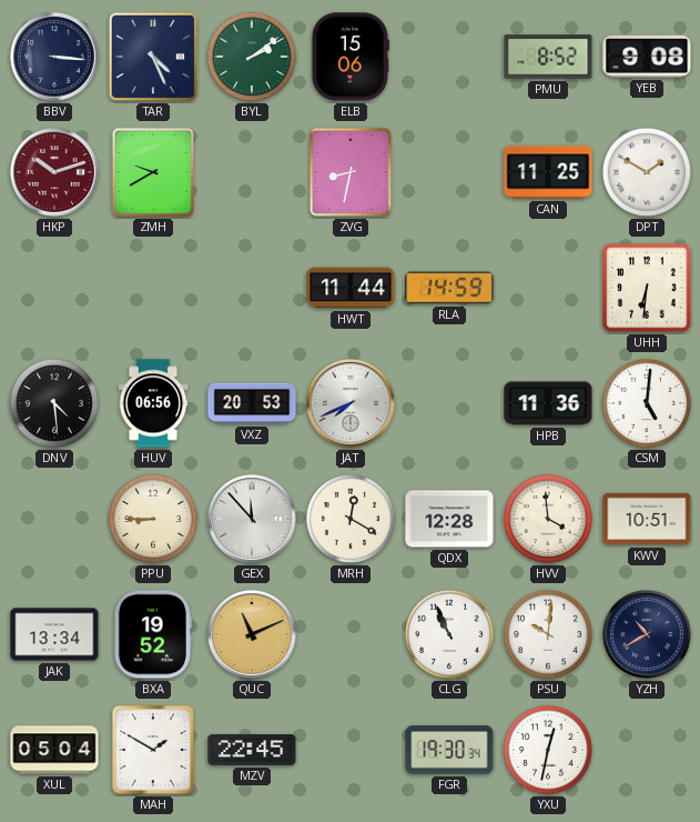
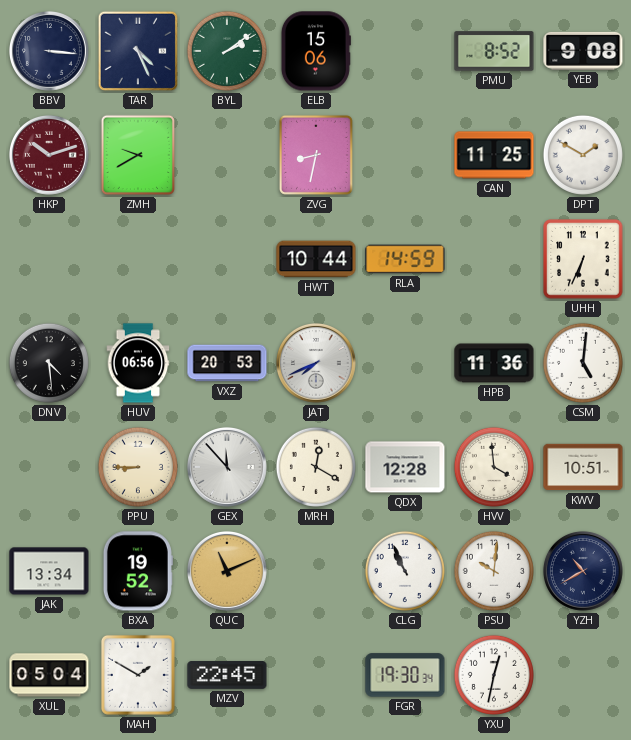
HWT: 11:44 -> 10:44 (316, 259)
UHH: 6:31 -> 6:34 (583, 259)
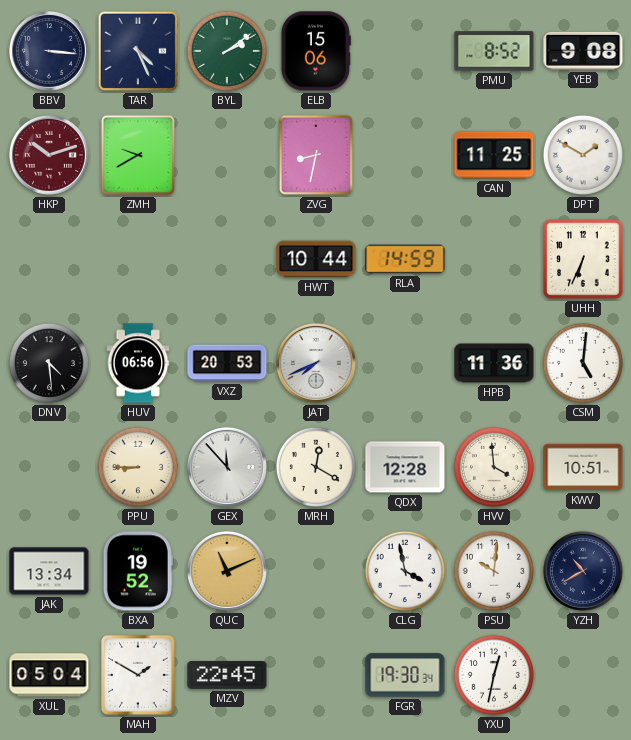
CLG: 10:56 -> 3:58 (405, 571)
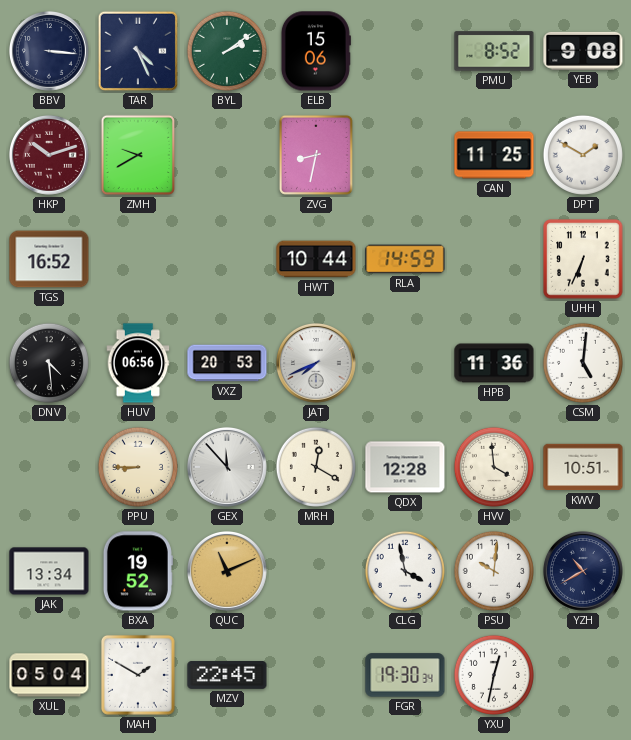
TGS: none -> 16:52 (49, 259)
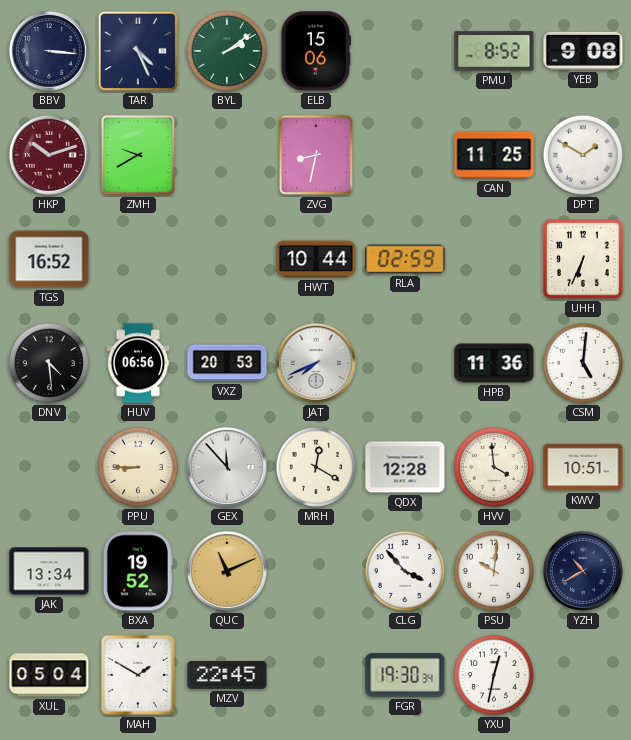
RLA: 14:59 -> 02:59 (405, 259)
CLG: 3:58 -> 3:53 (405, 571)
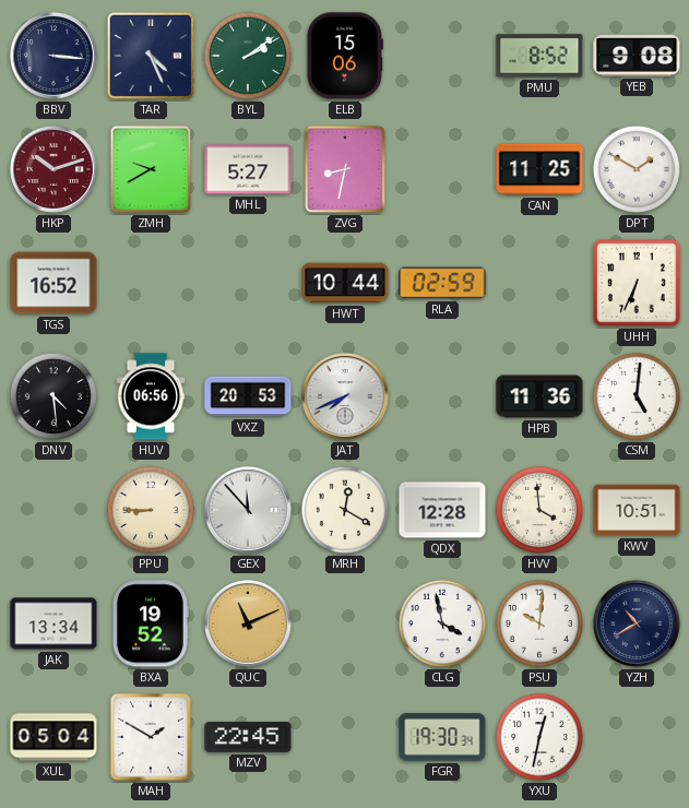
MHL: none -> 5:27 (248, 169)
CLG: 3:53 -> 3:58 (442, 623)
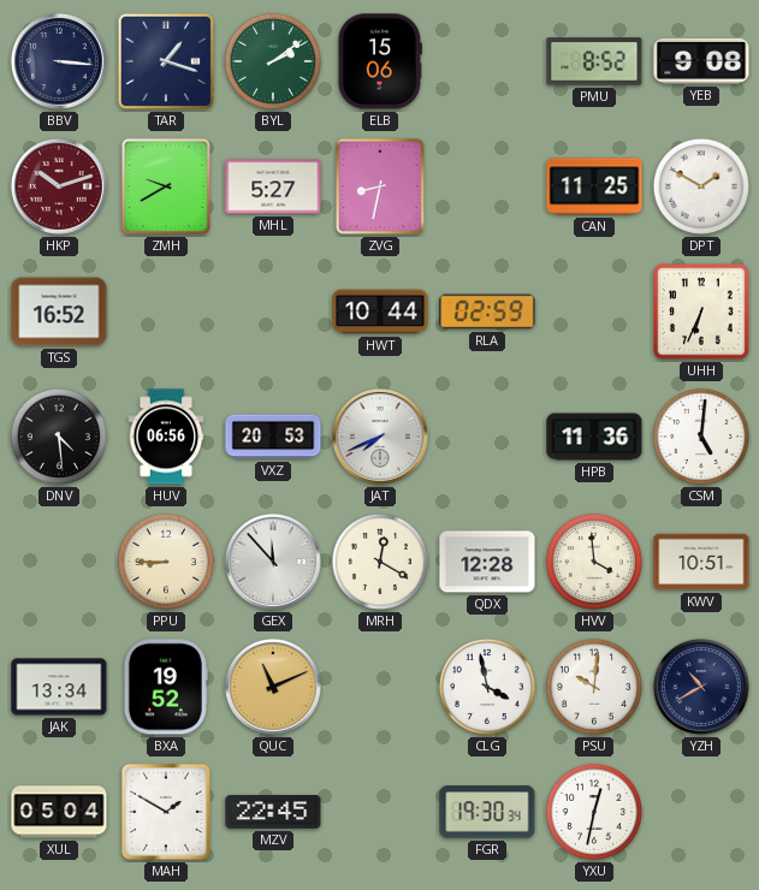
TAR: 4:26 -> 1:18 (166, 61)
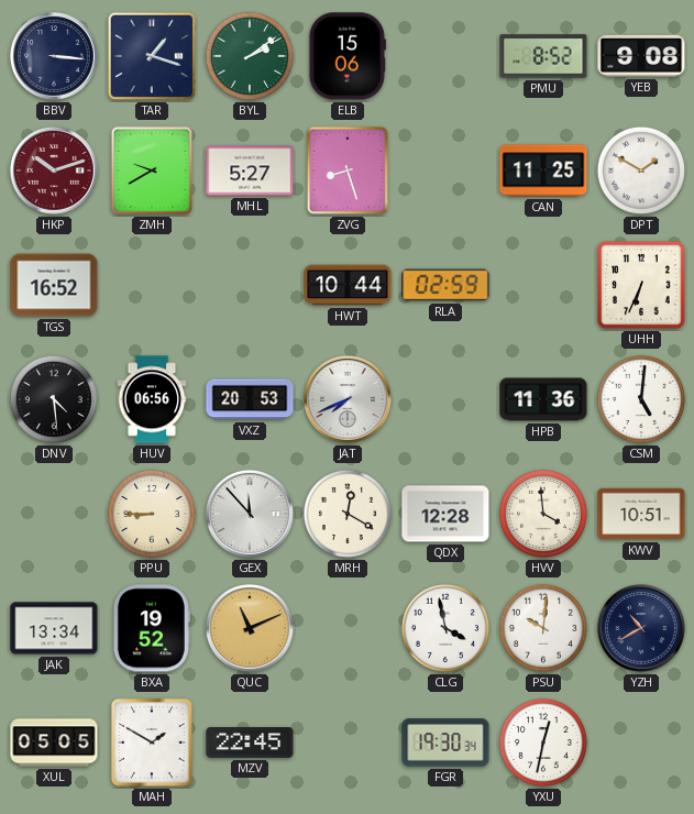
ZVG: 8:32 -> 8:27 (348, 170)
XUL: 05:04 -> 05:05 (54, 743)
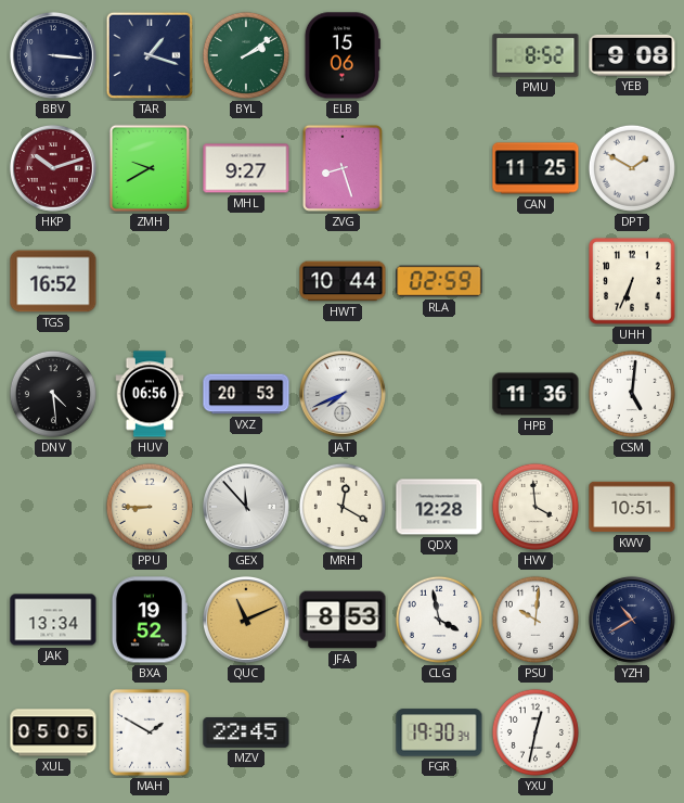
MHL: 5:27 -> 9:27 (246, 168)
JFA: none -> 8:53 (343, 620)
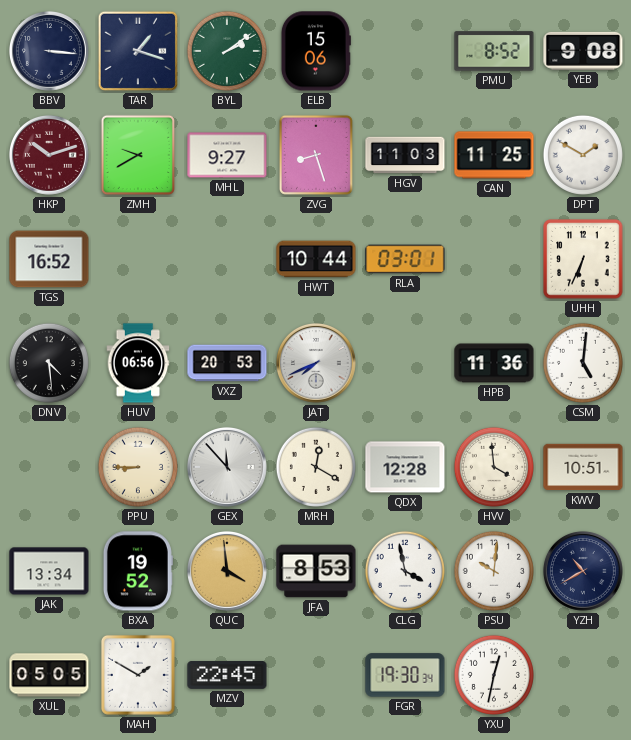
HGV: none -> 11:03 (405, 155)
RLA: 02:59 -> 03:01 (405, 259)
QUC: 11:11 -> 3:59 (227, 571)
